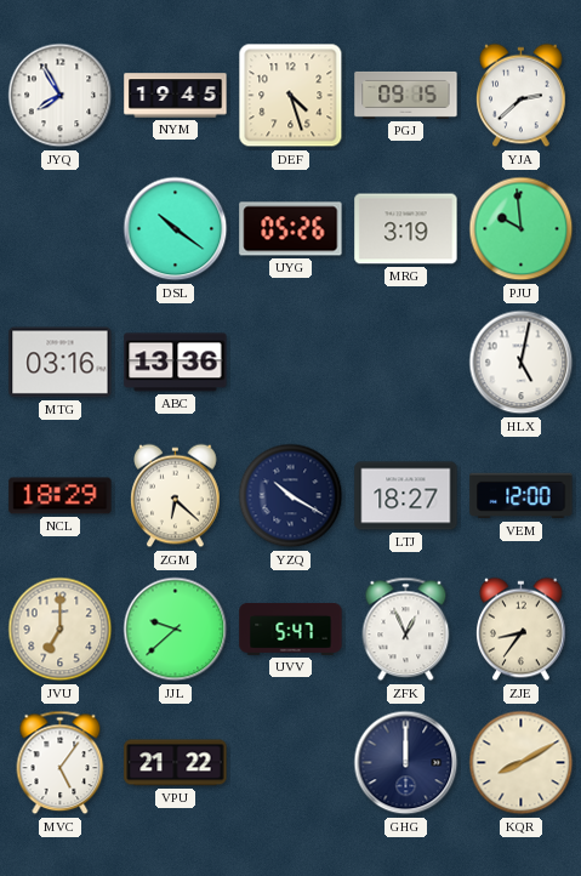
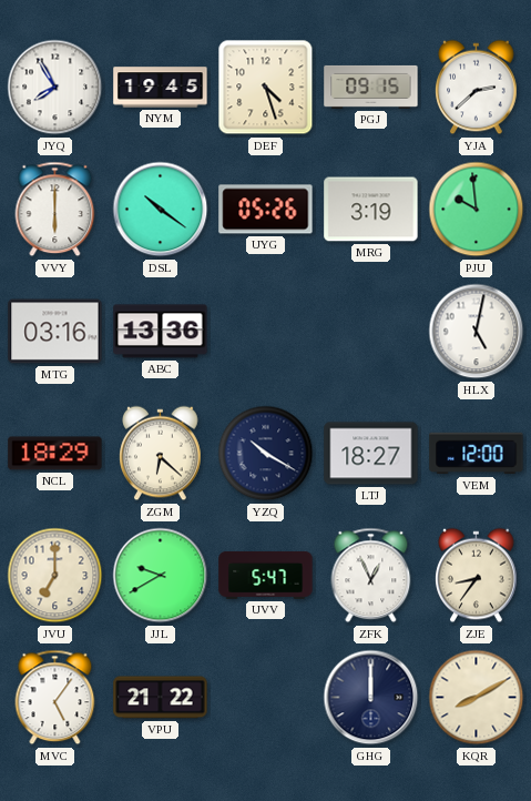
VVY: none -> 6:00 (55, 210)
JJL: 9:38 -> 9:40 (161, 576)
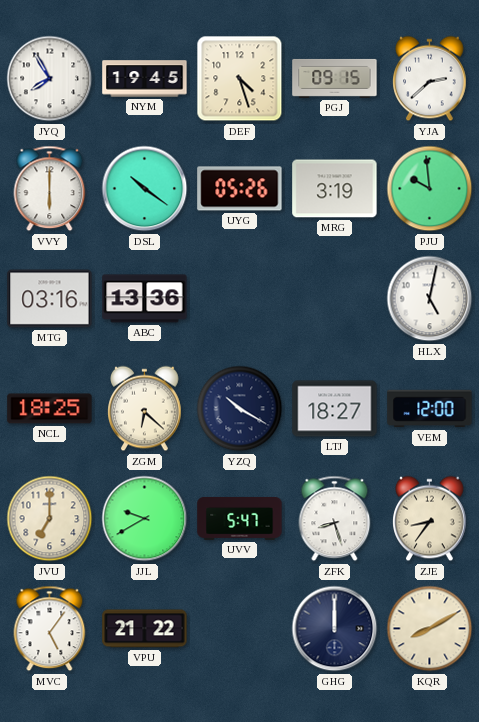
NCL: 18:29 -> 18:25 (50, 409)
ZFK: 12:56 -> 8:27 (335, 519)
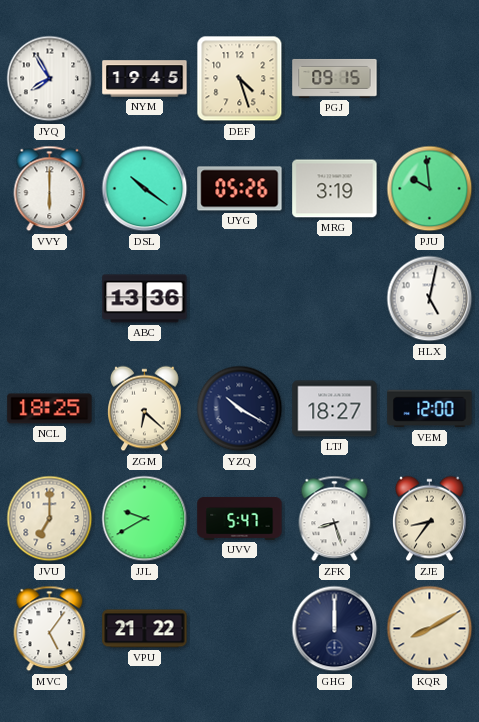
YJA: 2:38 -> none (430, 79)
MTG: 03:16 -> none (50, 299)
